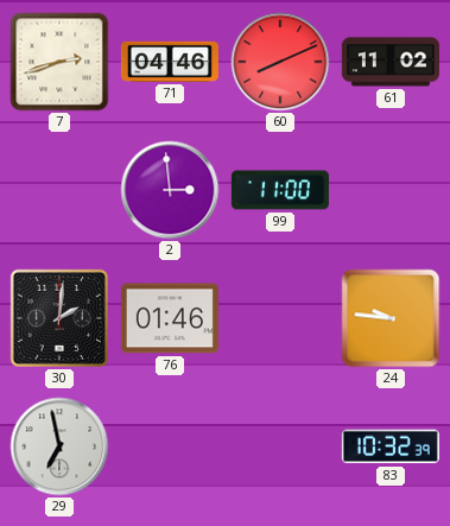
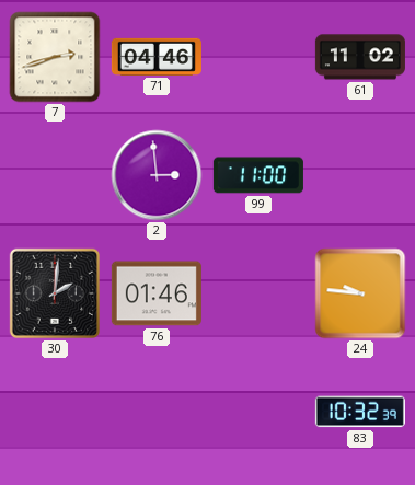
60: 8:11 -> none (280, 62)
29: 6:58 -> none (59, 446)
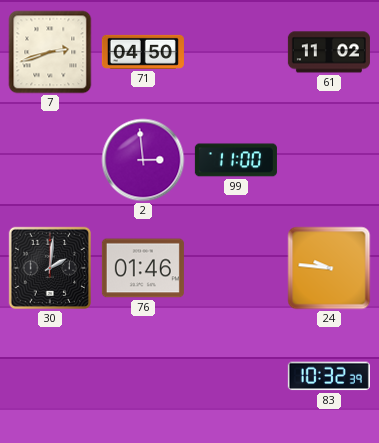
71: 04:46 -> 04:50 (143, 52)
